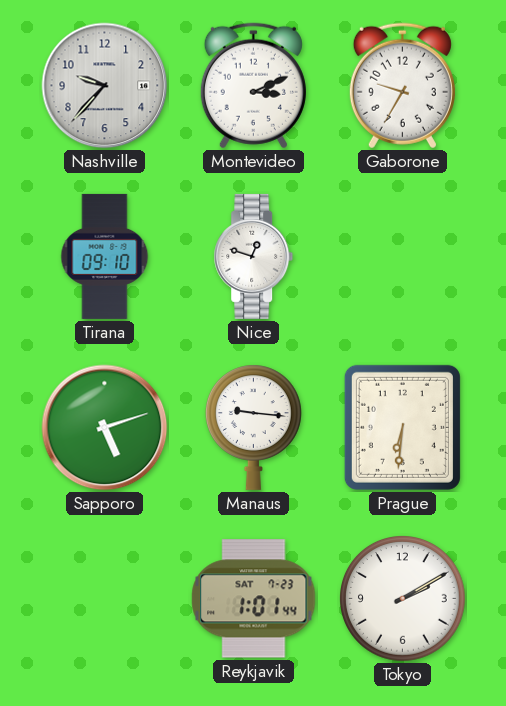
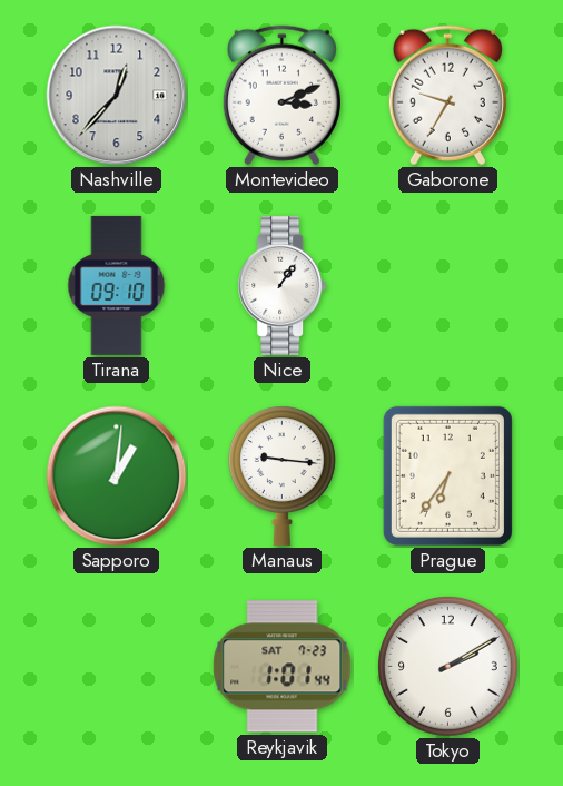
Nashville: 9:37 -> 12:37 (117, 96)
Nice: 12:48 -> 1:06 (283, 285)
Sapporo: 5:12 -> 1:01 (117, 476)
Prague: 6:31 -> 6:36 (447, 475)
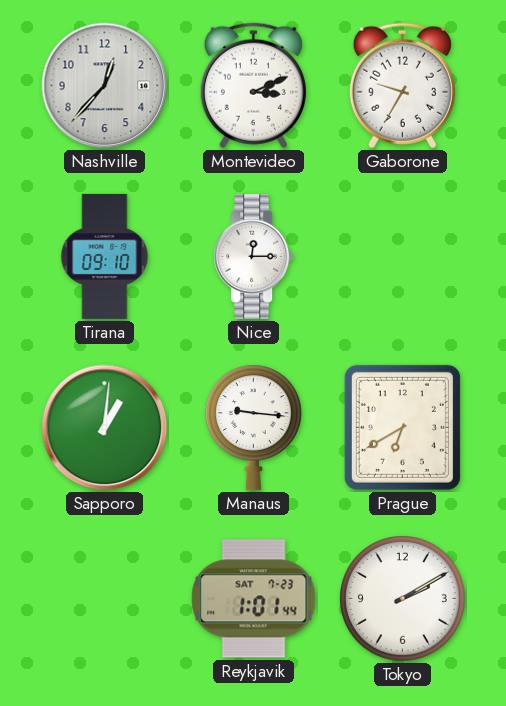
Nice: 1:06 -> 12:15 (254, 256)
Prague: 6:36 -> 6:40 (402, 427)
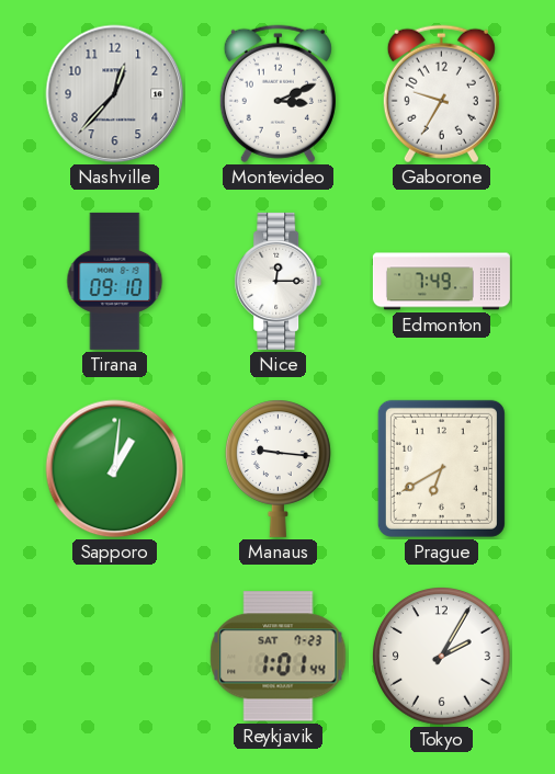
Edmonton: none -> 7:49 (441, 282)
Tokyo: 2:10 -> 2:05 (442, 657)
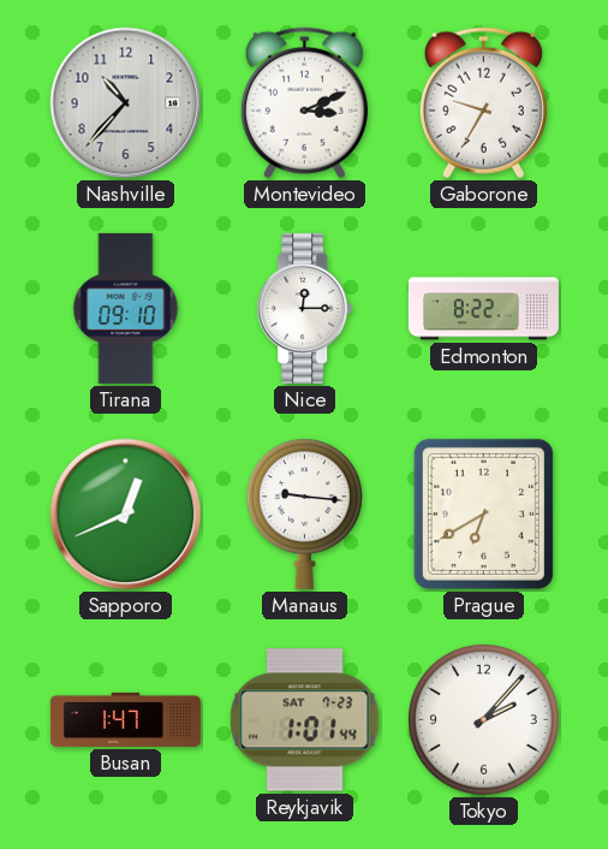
Nashville: 12:37 -> 10:37 (126, 103)
Edmonton: 7:49 -> 8:22 (483, 309)
Sapporo: 1:01 -> 12:41 (126, 515)
Busan: none -> 1:47 (125, 719)
Tokyo: 2:05 -> 2:07 (484, 720)
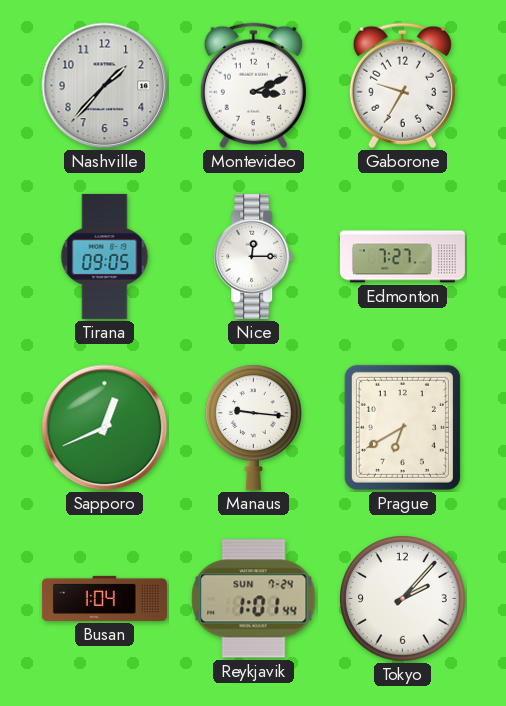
Nashville: 10:37 -> 1:37 (105, 86)
Tirana: 09:10 -> 09:05 (105, 256)
Edmonton: 8:22 -> 7:27 (402, 257)
Busan: 1:47 -> 1:04 (104, 598)
Reykjavik date: SAT 7-23 -> SUN 7-24 (254, 599)
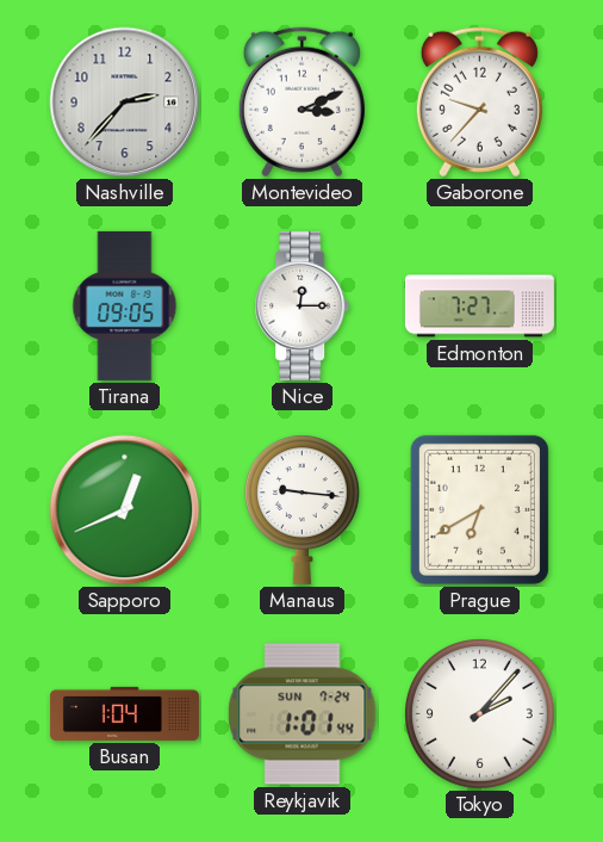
Nashville: 1:37 -> 2:37 (125, 103)
Gaborone: 9:35 -> 9:37 (479, 103)
